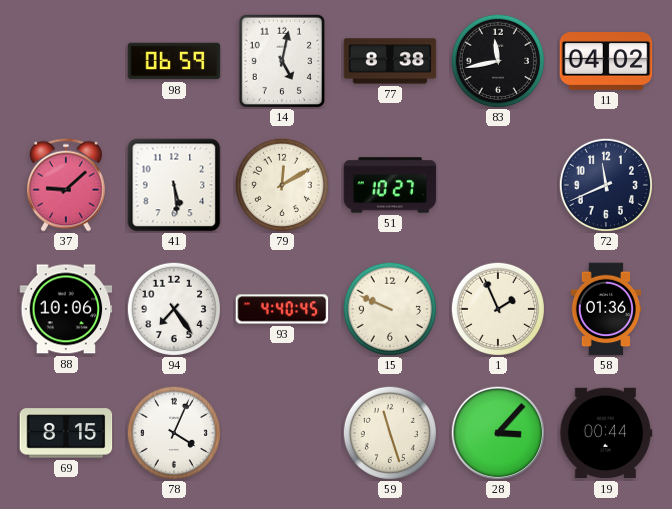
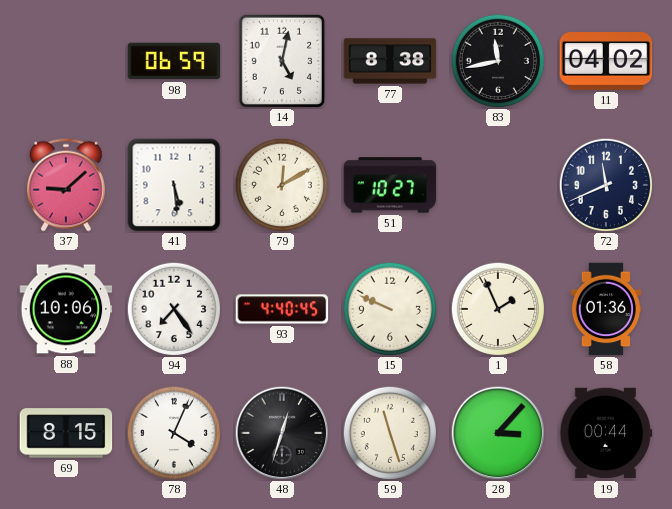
48: none -> 12:33 (282, 433)
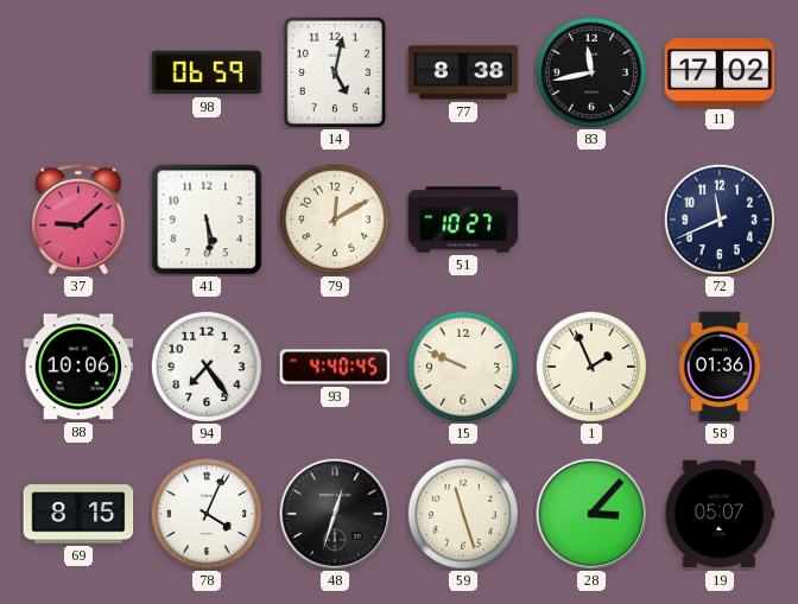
11: 04:02 -> 17:02 (720, 74)
19: 00:44 -> 05:07 (720, 514)
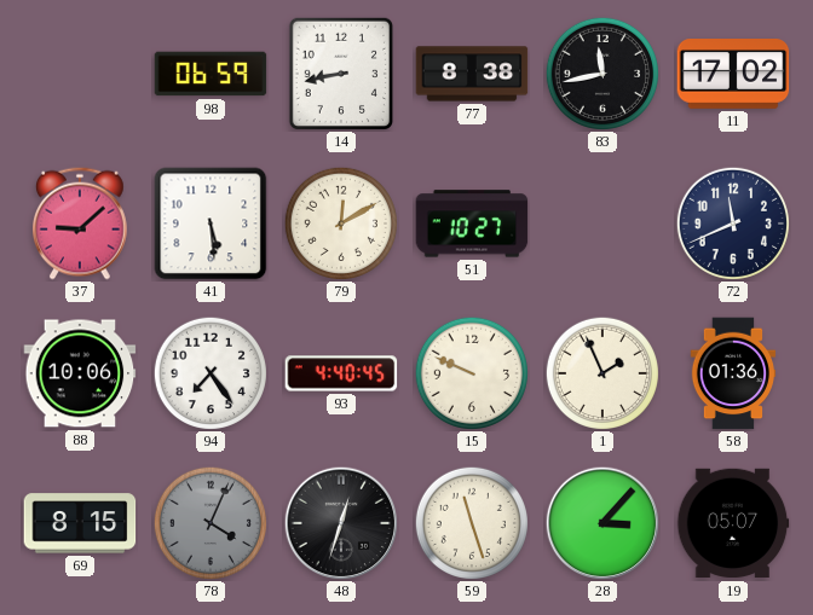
14: 5:02 -> 8:43 (340, 72)
78 dial: white -> grey (211, 523)
